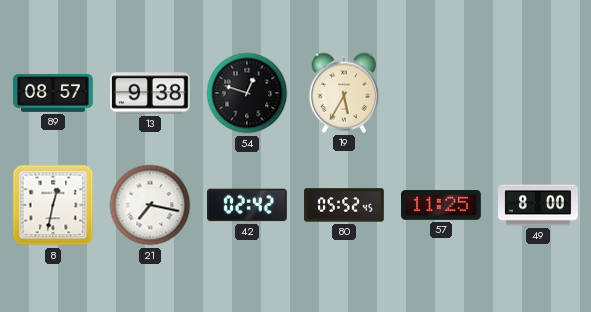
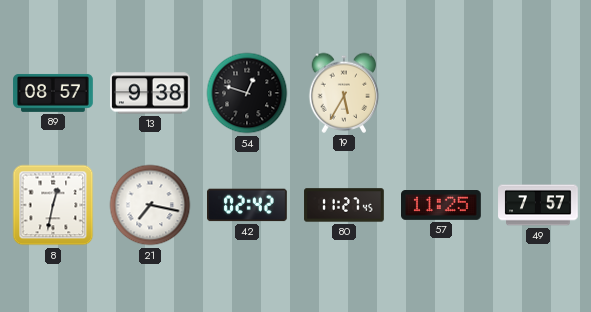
80: 05:52 -> 11:27 (344, 205)
49: 8:00 -> 7:57 (538, 205)
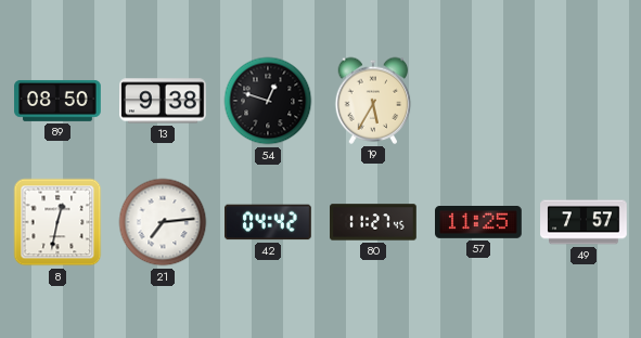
89: 08:57 -> 08:50 (57, 101)
21: 7:17 -> 7:14 (163, 222)
42: 02:42 -> 04:42 (269, 222)
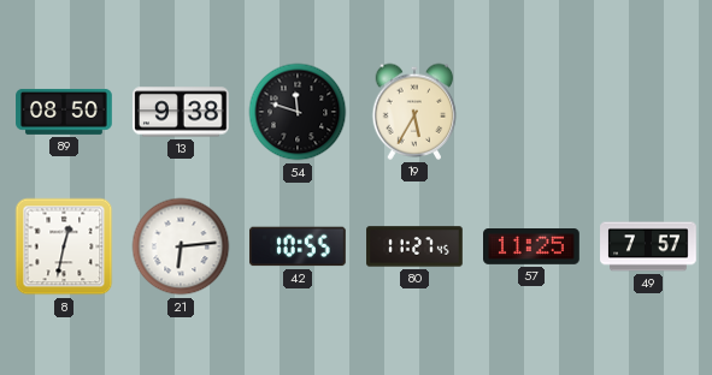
54: 12:48 -> 11:48 (298, 112)
21: 7:14 -> 6:14 (181, 246)
42: 04:42 -> 10:55 (299, 246)
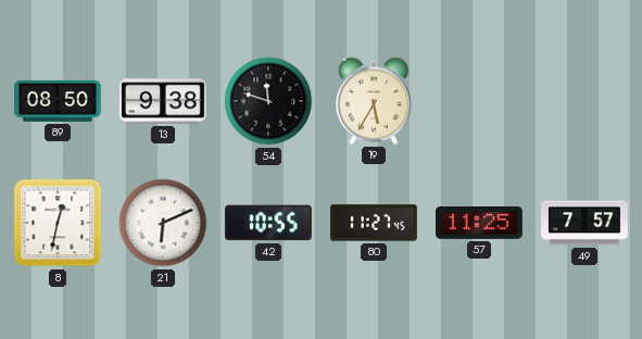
21: 6:14 -> 6:11 (163, 223)
